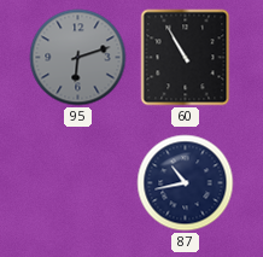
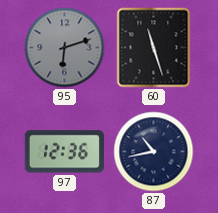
60: 10:55 -> 11:27 (154, 48)
97: none -> 12:36 (64, 152)
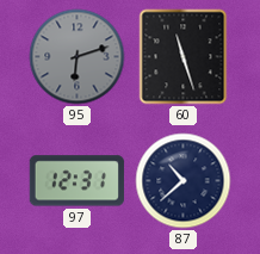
97: 12:36 -> 12:31 (76, 181)
87: 10:43 -> 10:38 (184, 181)
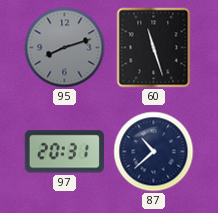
95: 6:12 -> 8:12 (65, 48)
97: 12:31 -> 20:31 (64, 152)
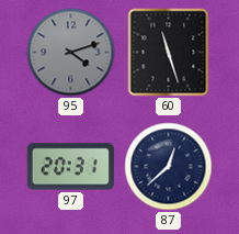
95: 8:12 -> 4:12 (71, 53)
87: 10:38 -> 12:38 (169, 167)
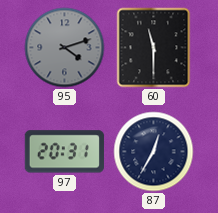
60: 11:27 -> 11:30 (154, 48)
87: 12:38 -> 12:35 (154, 152)
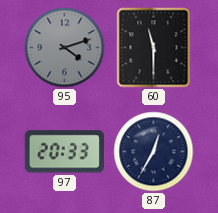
97: 20:31 -> 20:33 (64, 152)
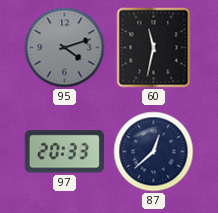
60: 11:30 -> 11:32 (154, 48)
87: 12:35 -> 12:38 (154, 152)
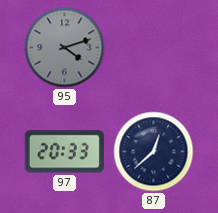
60: 11:32 -> none (154, 48)
